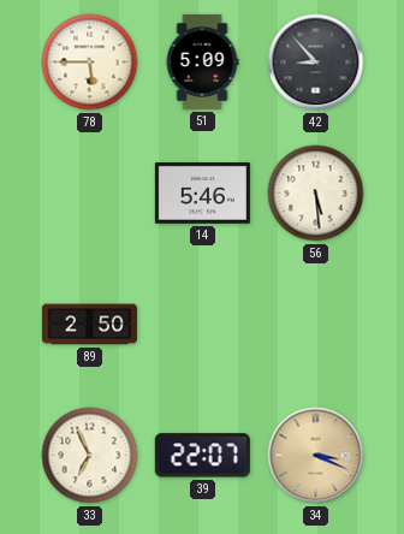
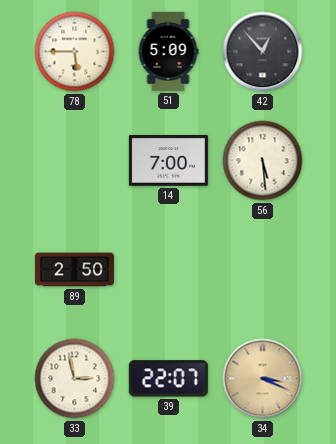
42: 8:53 -> 12:53 (263, 52)
14: 5:46 -> 7:00 (168, 161)
33: 6:56 -> 2:58 (75, 379)
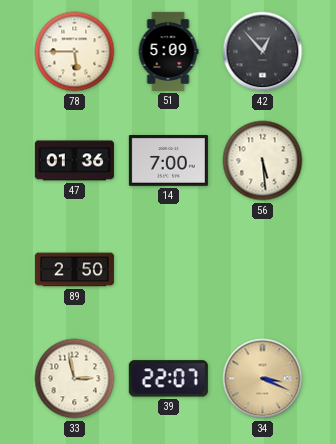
47: none -> 01:36 (74, 161)
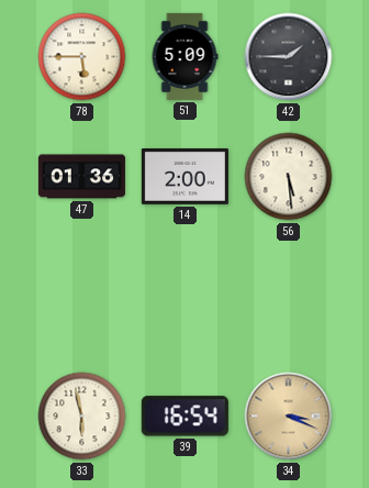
42: 12:53 -> 1:45 (289, 57)
14: 7:00 -> 2:00 (185, 177)
89: 2:50 -> none (74, 270)
33: 2:58 -> 5:58 (82, 417)
39: 22:07 -> 16:54 (185, 417)
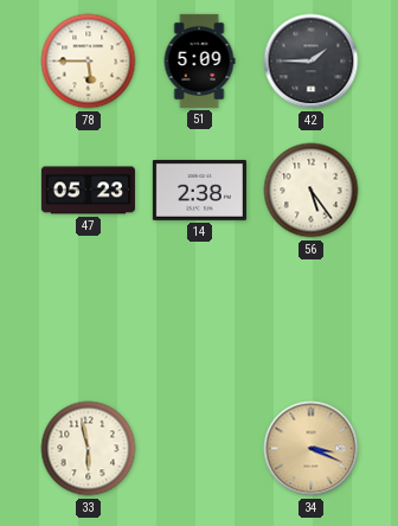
47: 01:36 -> 05:23 (88, 191)
14: 2:00 -> 2:38 (199, 191)
56: 5:29 -> 5:24 (312, 191)
39: 16:54 -> none (185, 417)
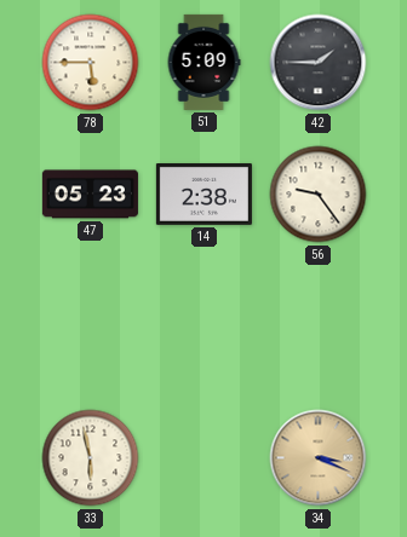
56: 5:24 -> 9:24 (319, 195)
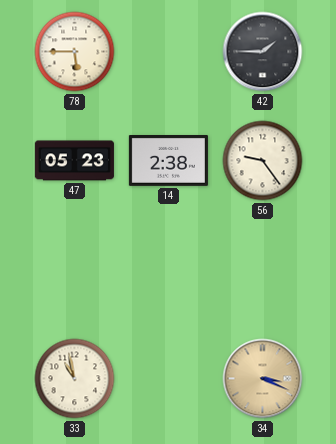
51: 5:09 -> none (203, 62)
33: 5:58 -> 10:58 (75, 379)
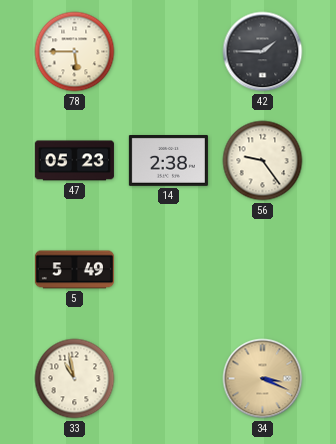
5: none -> 5:49 (74, 270)
